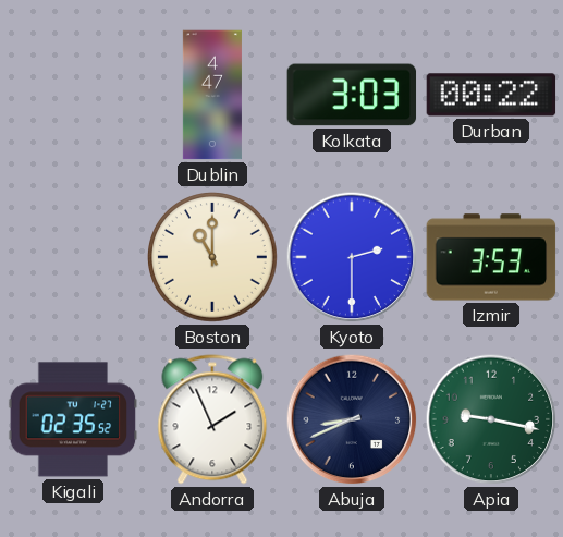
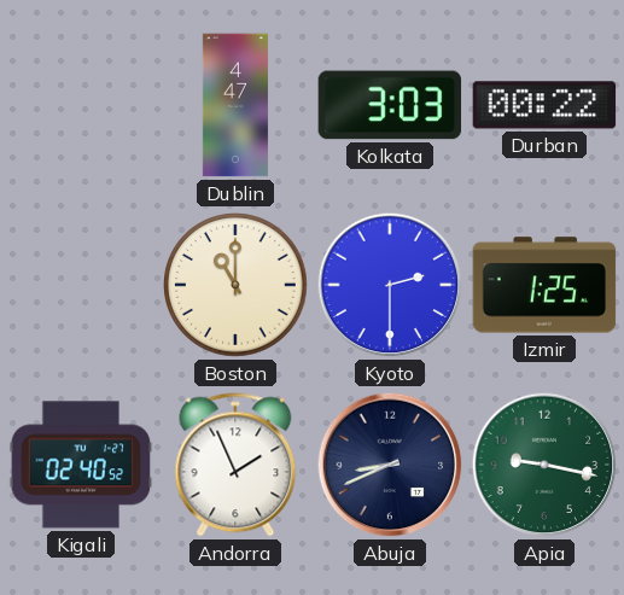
Izmir: 3:53 -> 1:25 (544, 285)
Kigali: 02:35 -> 02:40 (81, 465)
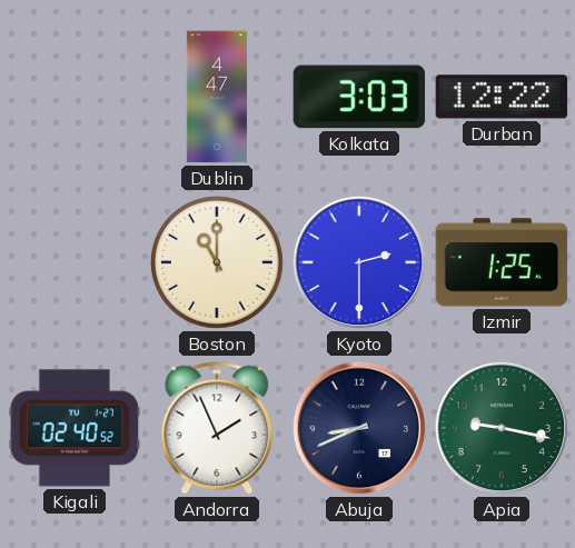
Durban: 00:22 -> 12:22 (502, 97)
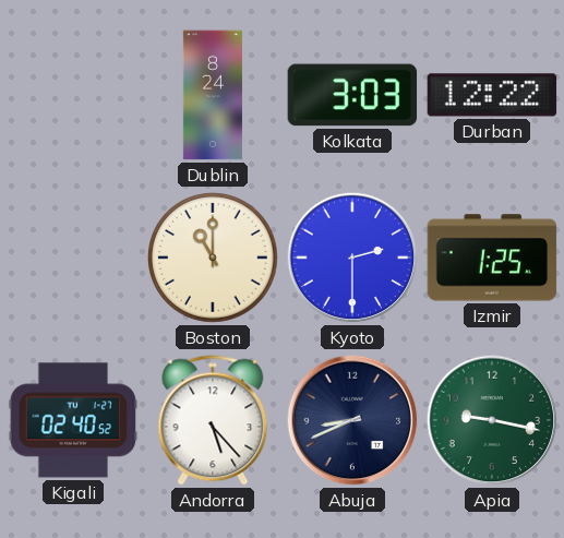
Dublin: 4:47 -> 8:24 (213, 95)
Andorra: 1:56 -> 5:23 (213, 420)
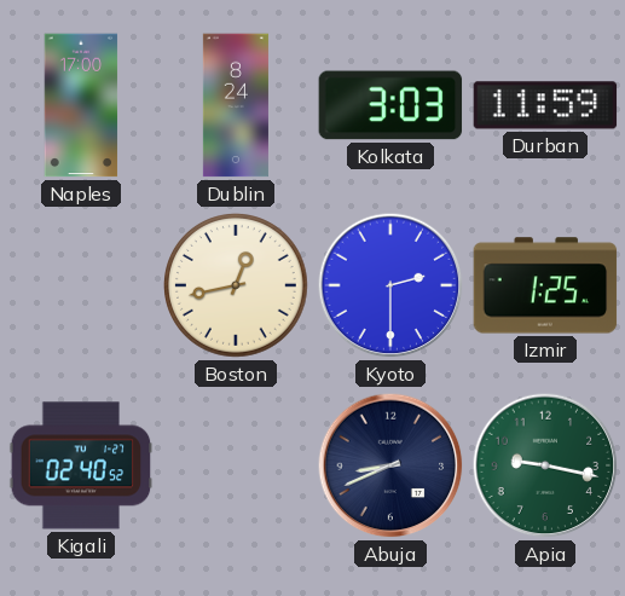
Naples: none -> 17:00 (81, 105)
Durban: 12:22 -> 11:59 (545, 105)
Boston: 11:00 -> 12:43 (237, 287)
Andorra: 5:23 -> none (213, 420)
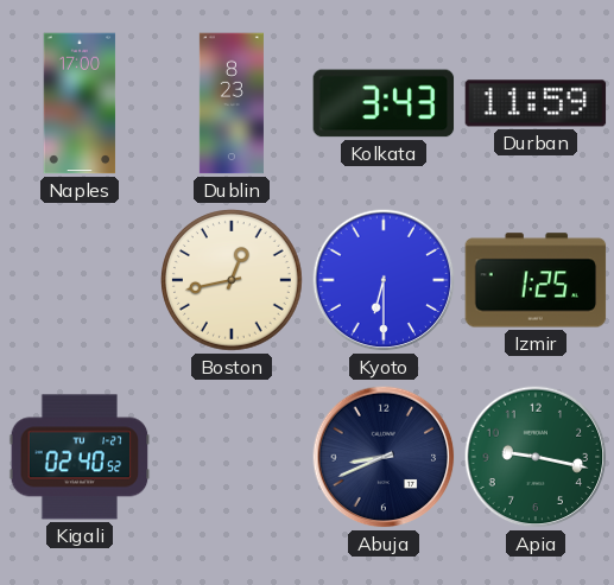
Dublin: 8:24 -> 8:23 (232, 103)
Kolkata: 3:03 -> 3:43 (384, 103)
Kyoto: 2:30 -> 6:30 (384, 280)
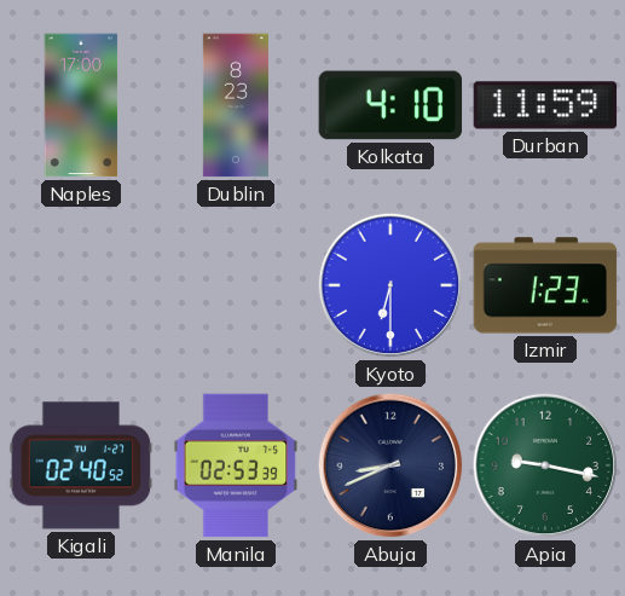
Kolkata: 3:43 -> 4:10 (390, 105)
Boston: 12:43 -> none (233, 281)
Izmir: 1:25 -> 1:23 (545, 285)
Manila: none -> 02:53 (236, 465)
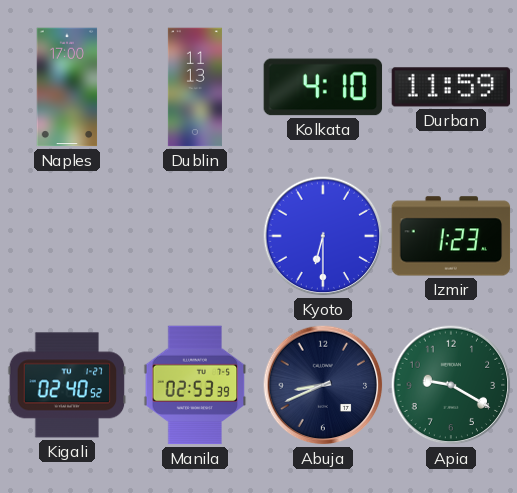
Dublin: 8:23 -> 11:13 (195, 87)
Apia: 9:17 -> 9:20 (451, 385)
